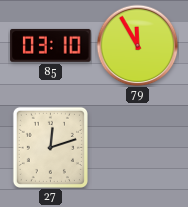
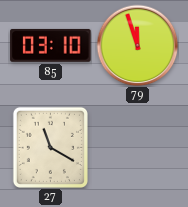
79: 11:55 -> 11:57 (137, 45)
27: 12:12 -> 11:20 (50, 147)
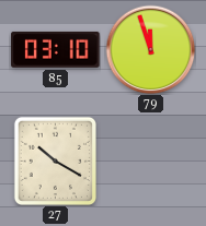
27: 11:20 -> 10:20 (55, 160)
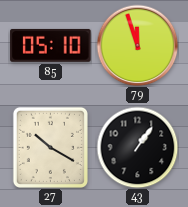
85: 03:10 -> 05:10 (51, 45)
43: none -> 1:06 (137, 147)
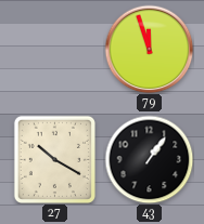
85: 05:10 -> none (51, 45)
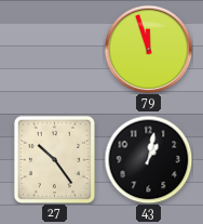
27: 10:20 -> 10:24 (54, 159)
43: 1:06 -> 1:02 (148, 159)
